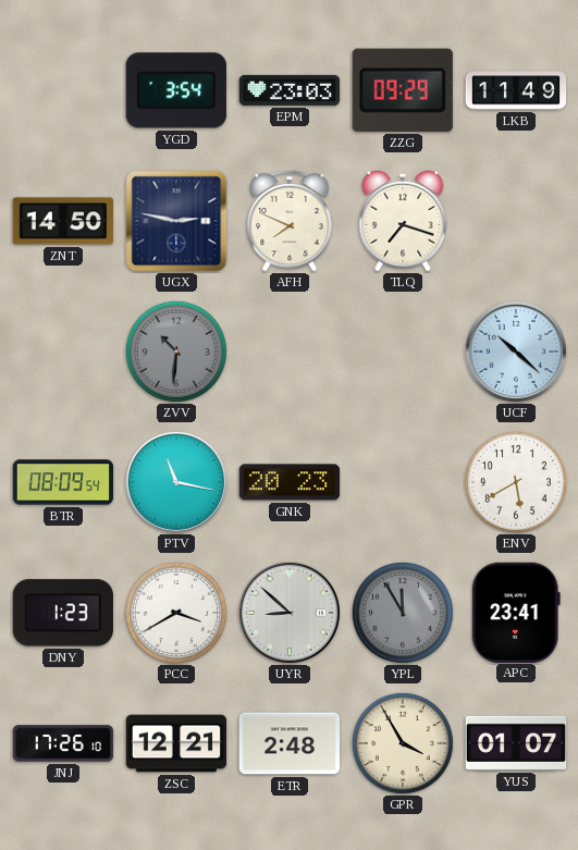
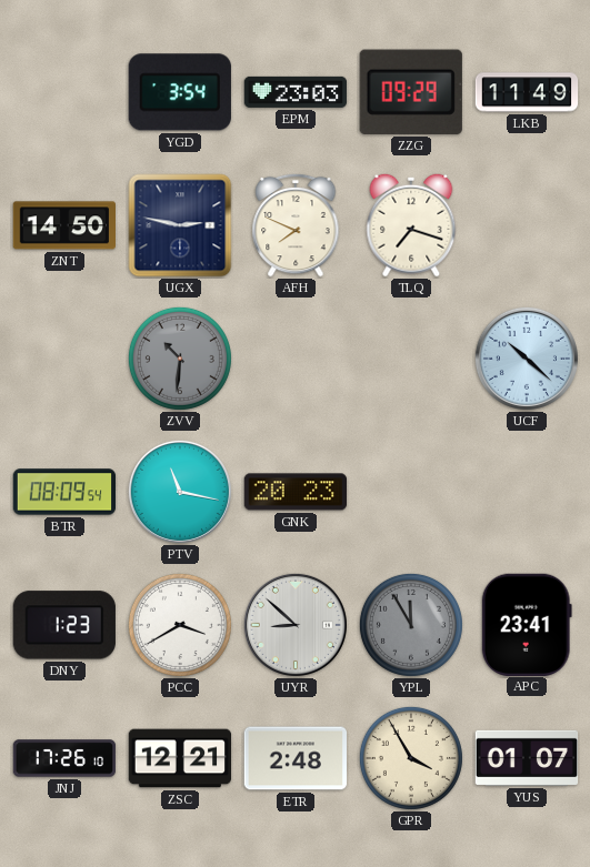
ENV: 5:40 -> none (516, 482)
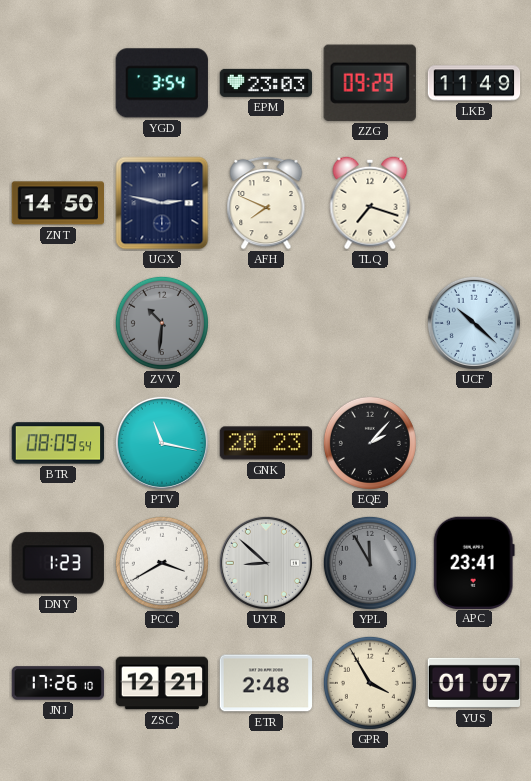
EQE: none -> 2:07 (370, 443)
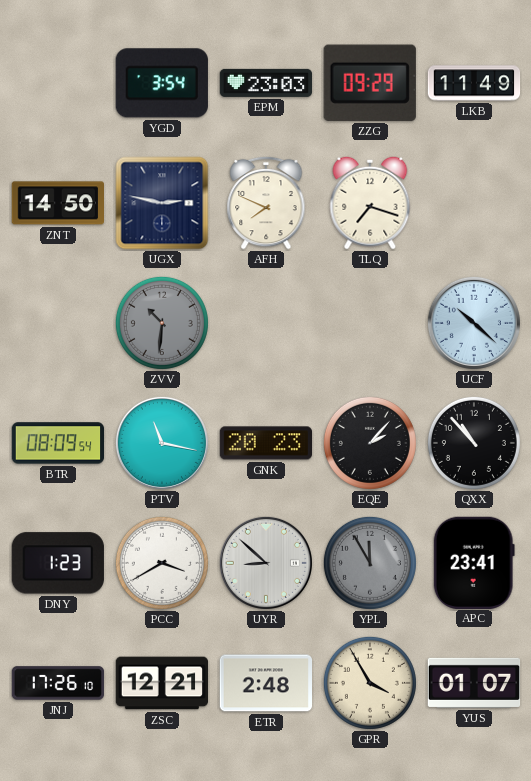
QXX: none -> 10:53 (474, 443)
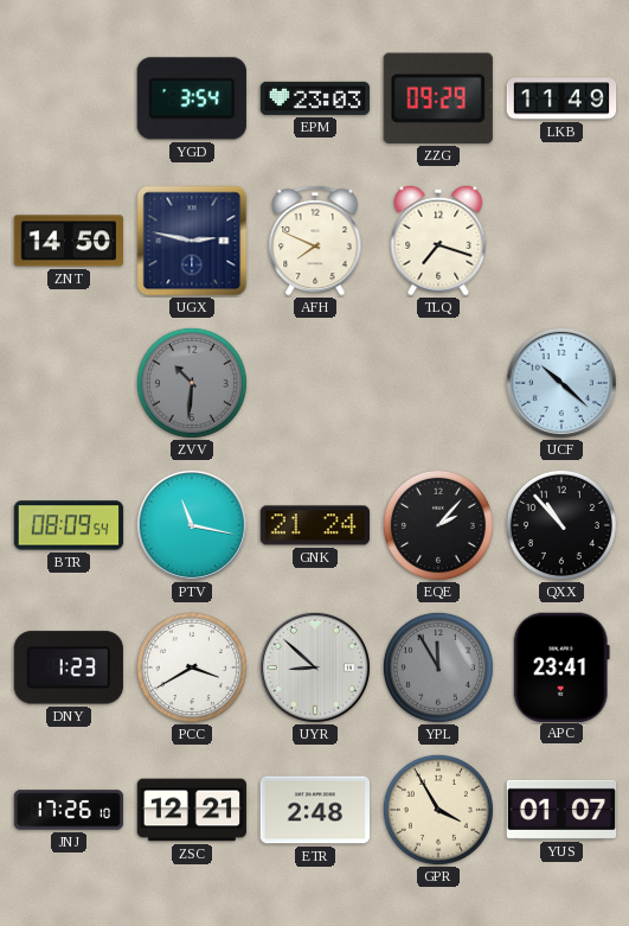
GNK: 20:23 -> 21:24 (315, 525)
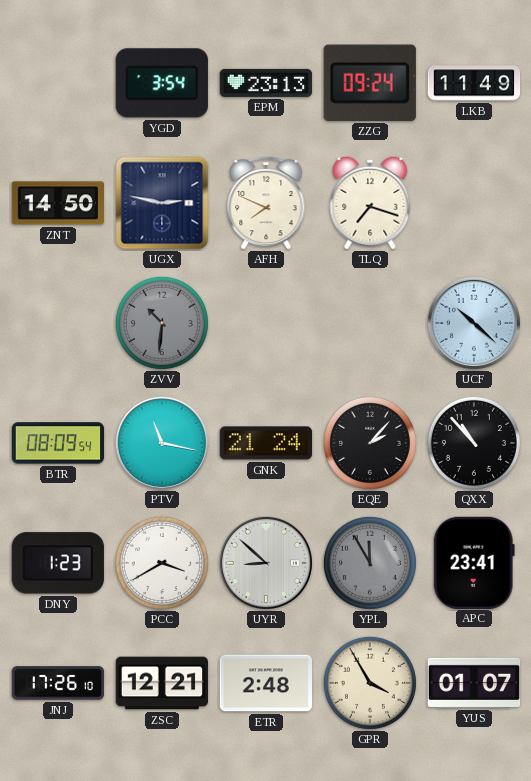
EPM: 23:03 -> 23:13 (266, 83)
ZZG: 09:29 -> 09:24 (370, 83)
